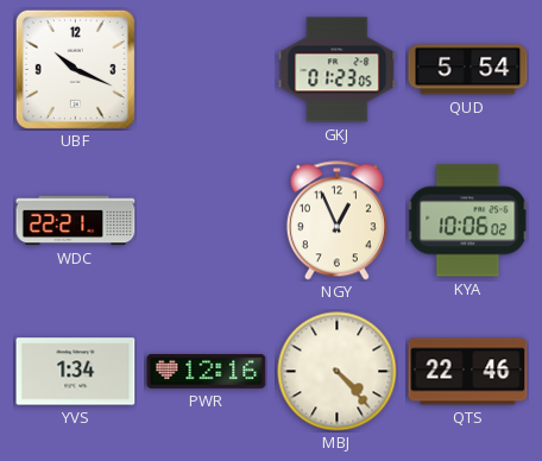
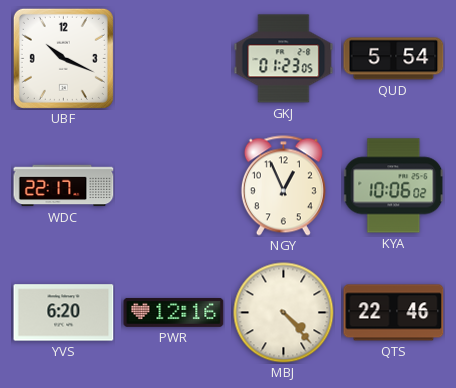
WDC: 22:21 -> 22:17 (64, 186)
YVS: 1:34 -> 6:20 (64, 313)
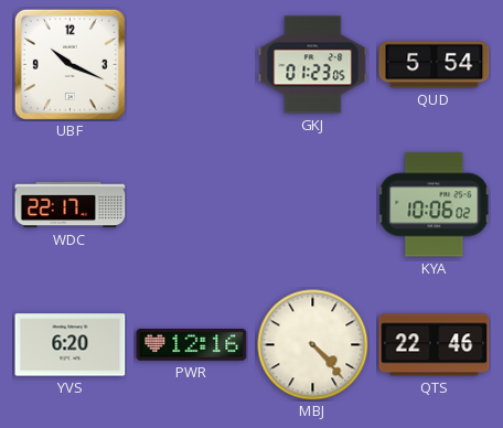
NGY: 12:56 -> none (283, 186)
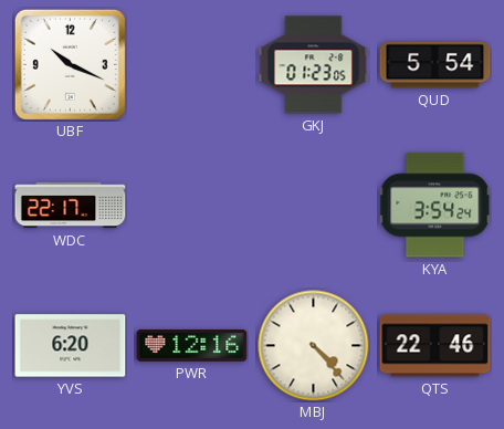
KYA: 10:06 -> 3:54 (435, 206)
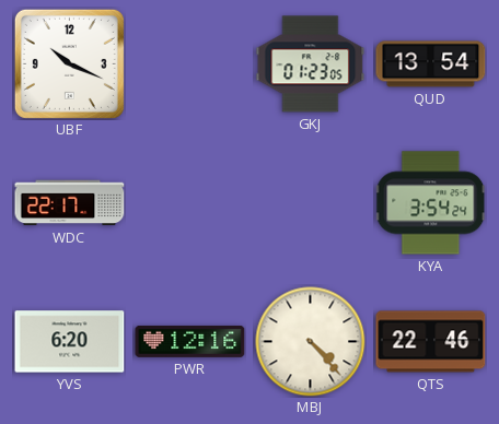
QUD: 5:54 -> 13:54 (431, 64)
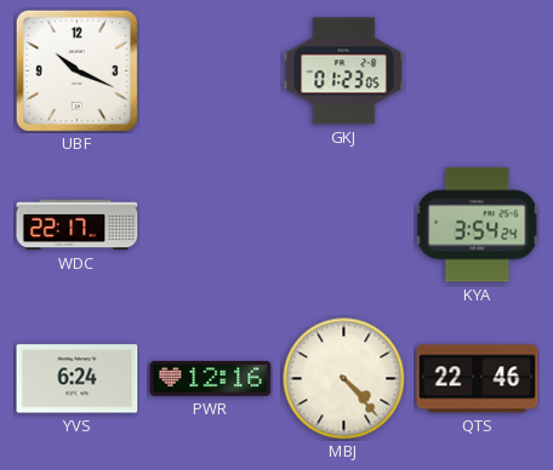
QUD: 13:54 -> none (431, 64)
YVS: 6:20 -> 6:24 (78, 379)
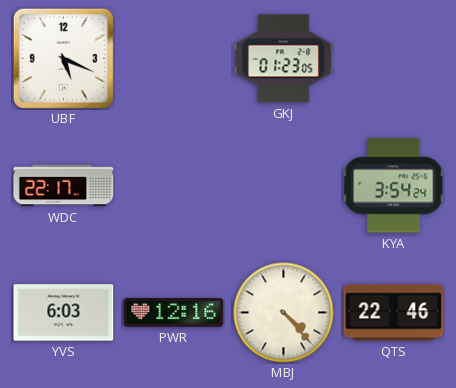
UBF: 10:19 -> 5:19 (63, 58)
YVS: 6:24 -> 6:03 (64, 313)
